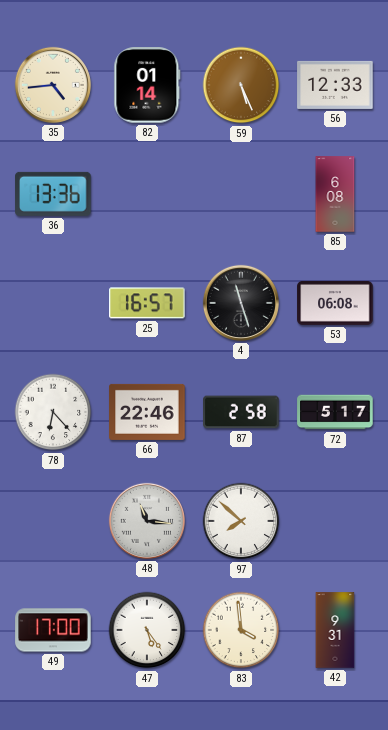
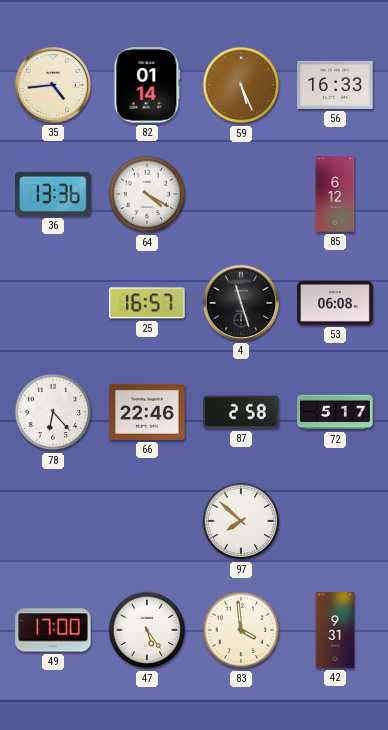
56: 12:33 -> 16:33 (335, 85)
64: none -> 4:20 (147, 194)
85: 6:08 -> 6:12 (335, 194)
48: 11:16 -> none (147, 521)
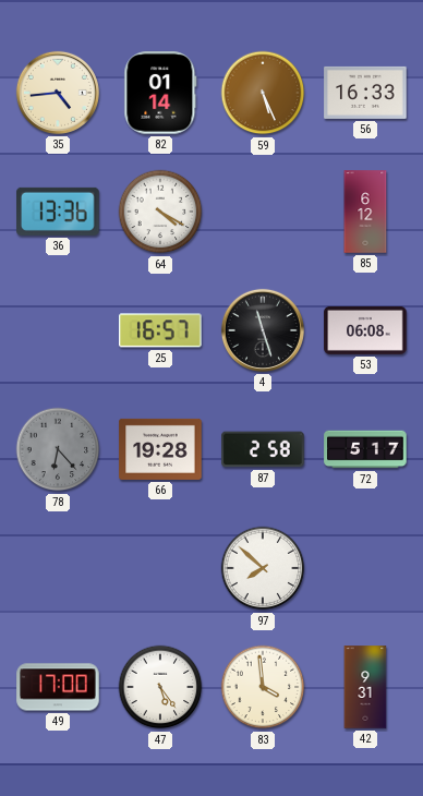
78 dial: white -> grey (58, 449)
66: 22:46 -> 19:28 (160, 449)
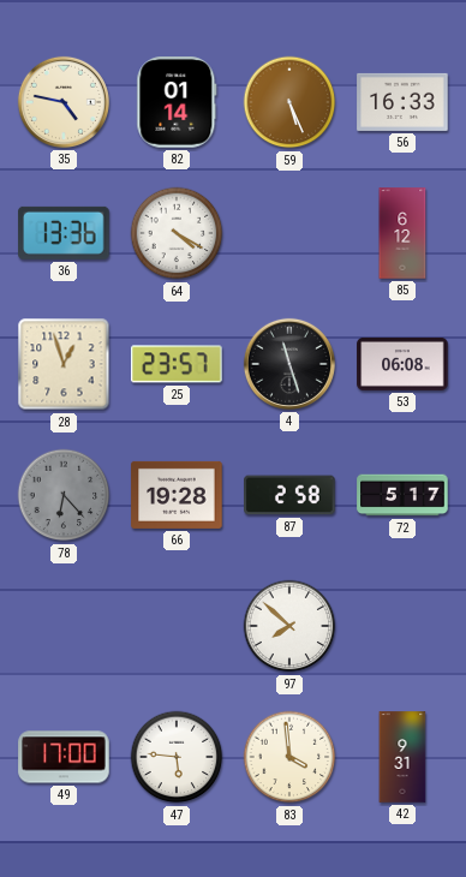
35: 4:44 -> 4:47 (64, 102)
28: none -> 12:57 (64, 364)
25: 16:57 -> 23:57 (177, 364)
47: 5:24 -> 5:46 (177, 757)
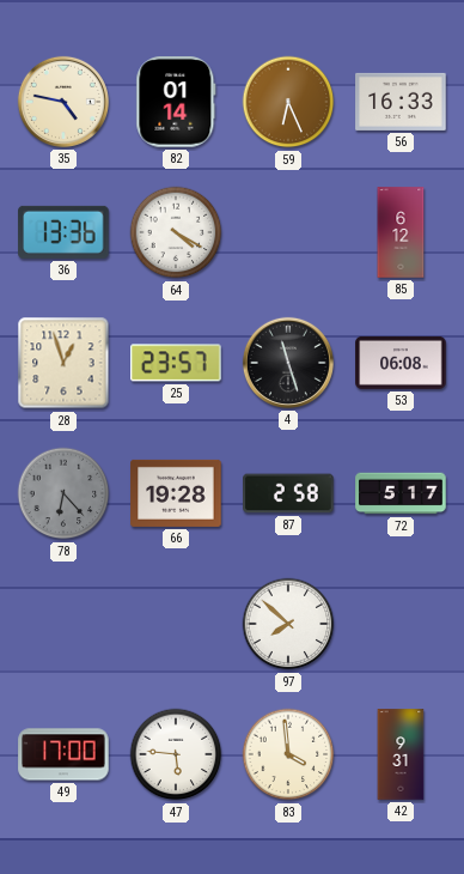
59: 5:26 -> 6:26 (288, 102)
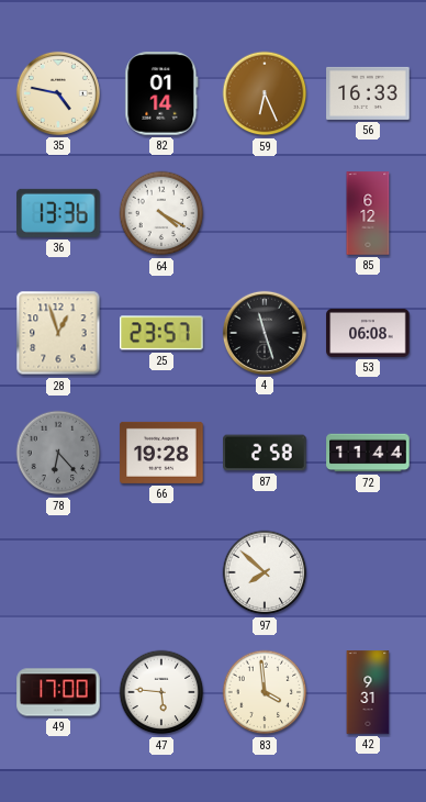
72: 5:17 -> 11:44 (368, 453)
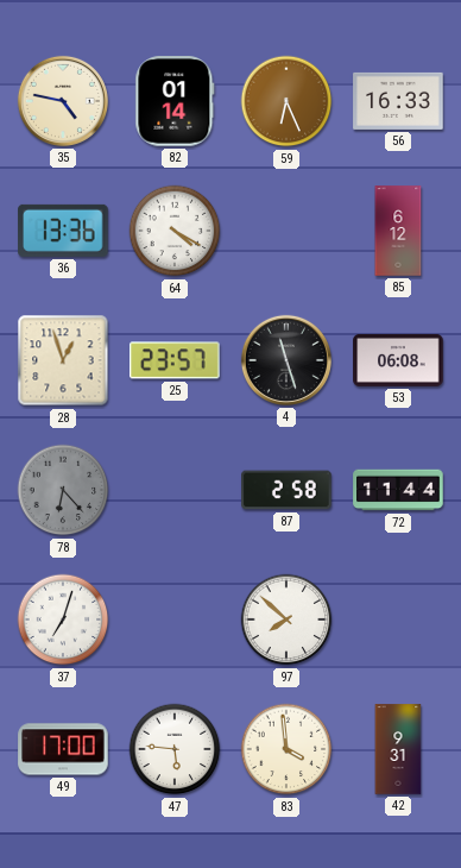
66: 19:28 -> none (161, 453)
37: none -> 7:03 (63, 619)
